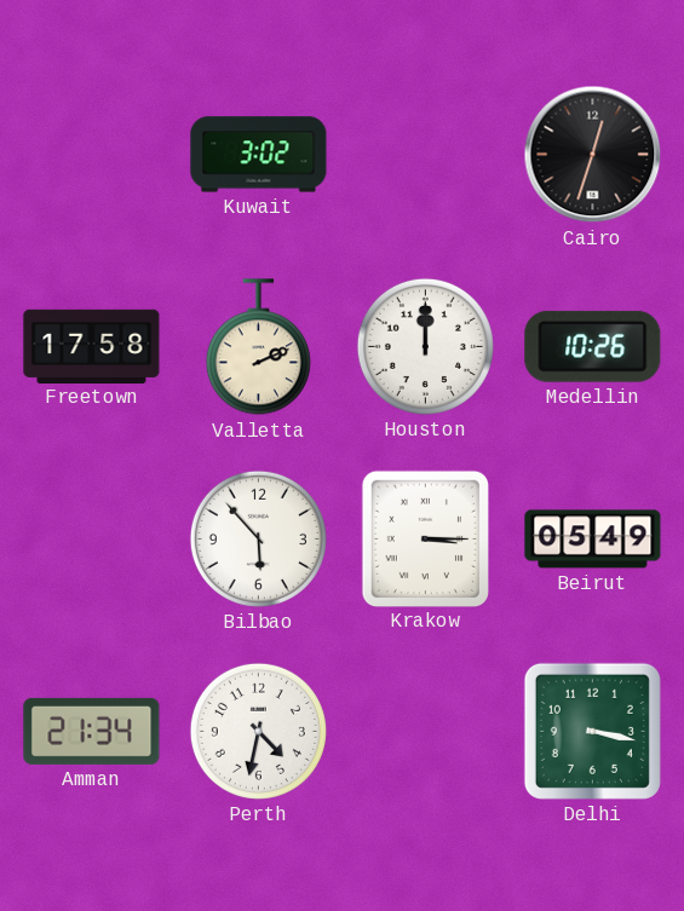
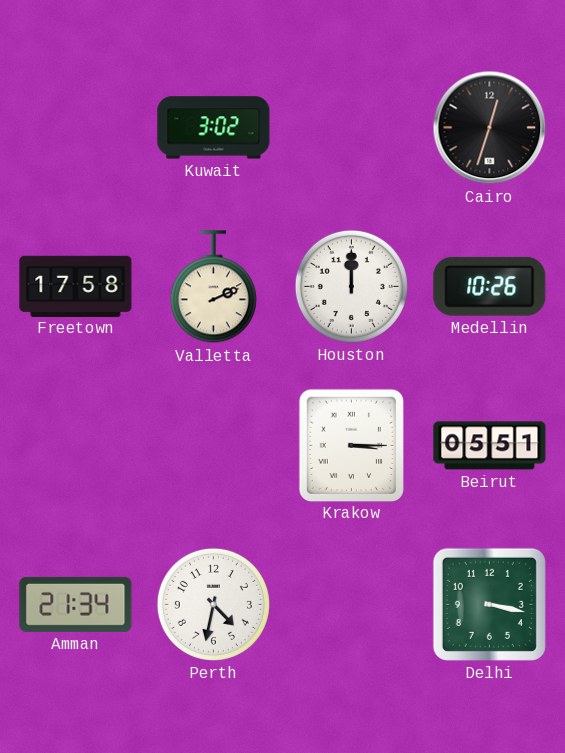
Bilbao: 5:53 -> none (258, 538)
Beirut: 05:49 -> 05:51 (490, 446)
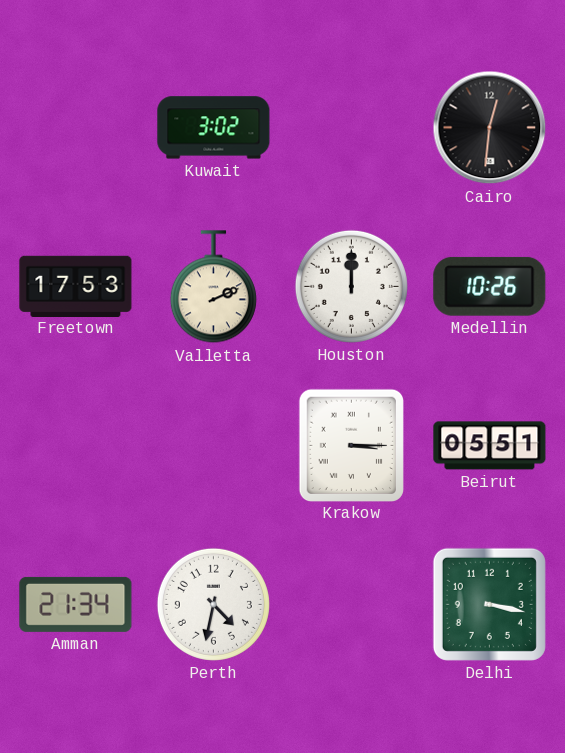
Cairo: 12:33 -> 12:31 (490, 128)
Freetown: 17:58 -> 17:53 (76, 286)
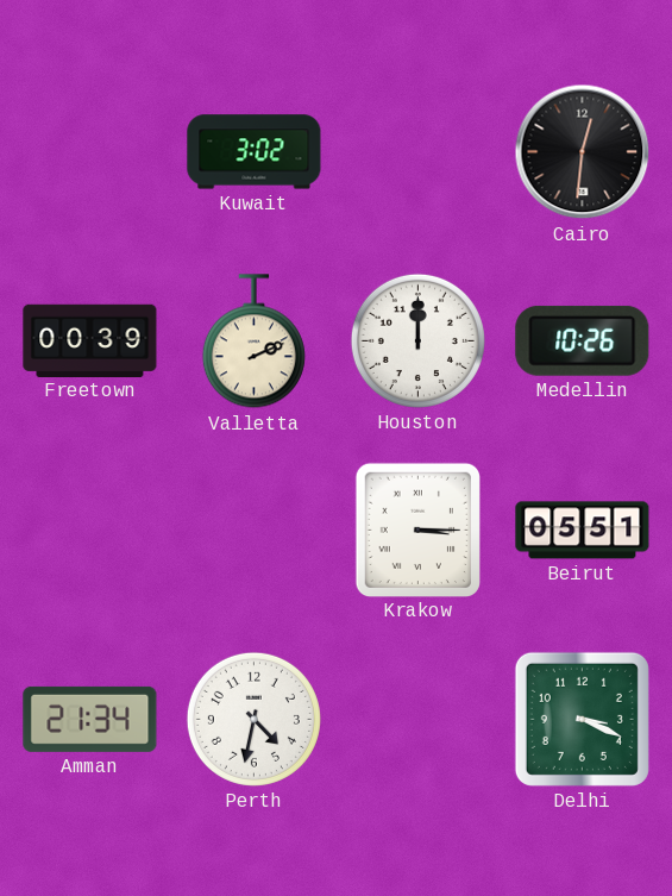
Freetown: 17:53 -> 00:39 (90, 340)
Delhi: 3:17 -> 3:19 (582, 719)
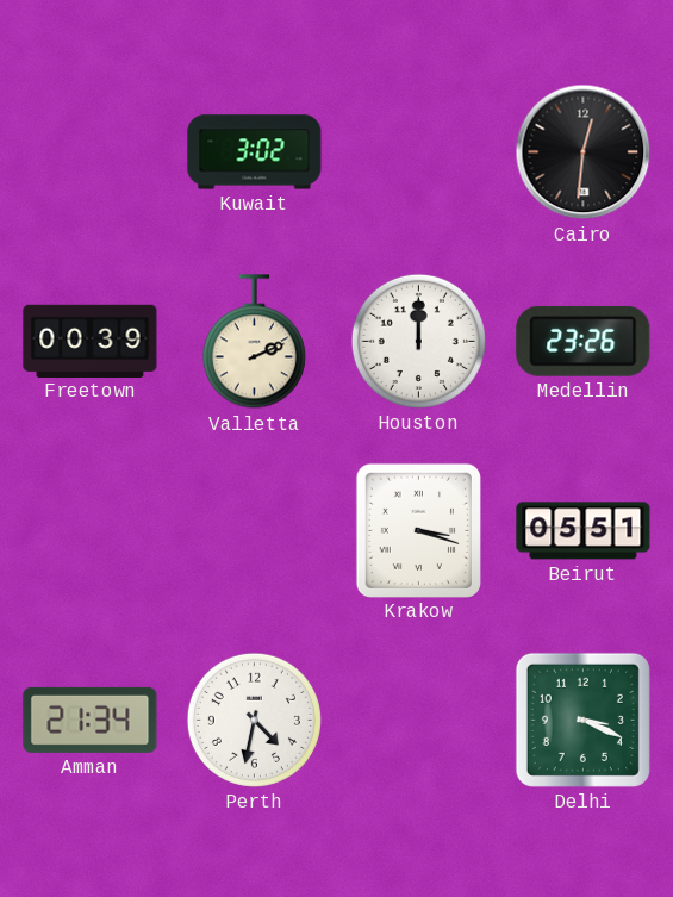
Medellin: 10:26 -> 23:26 (584, 341)
Krakow: 3:15 -> 3:18 (418, 530)
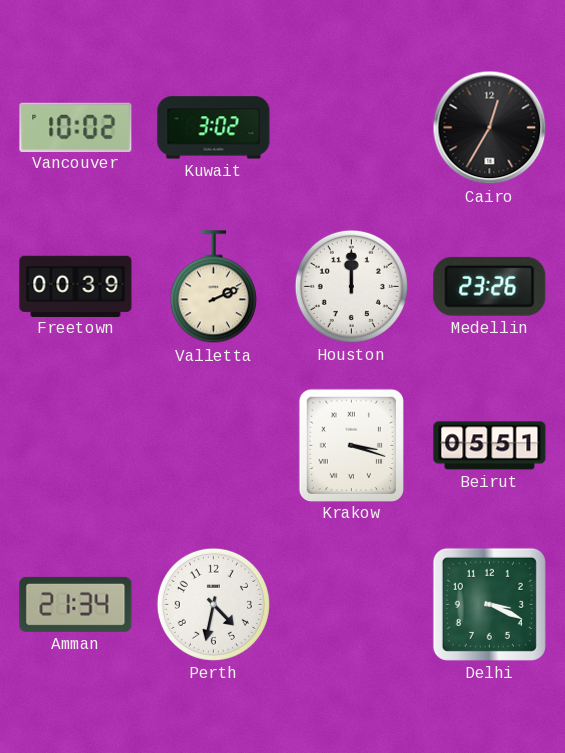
Vancouver: none -> 10:02 (76, 127)
Cairo: 12:31 -> 12:35 (490, 128)
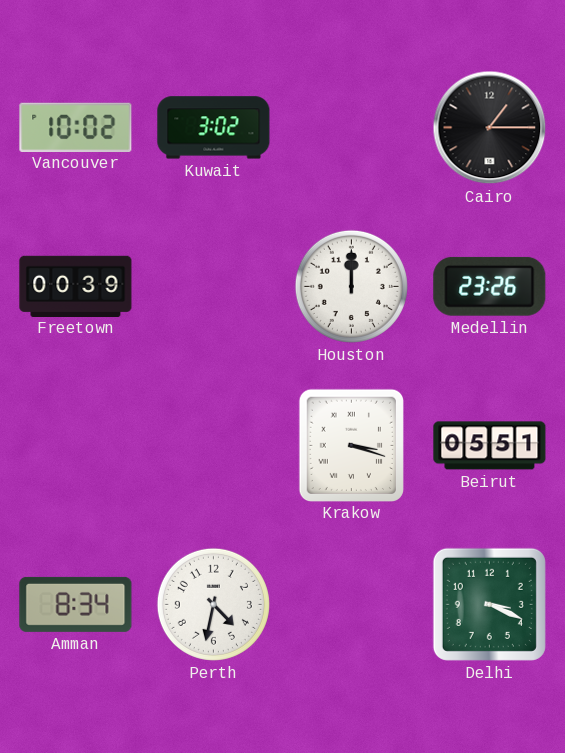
Cairo: 12:35 -> 1:15 (490, 128)
Valletta: 2:11 -> none (213, 287)
Amman: 21:34 -> 8:34 (76, 604)
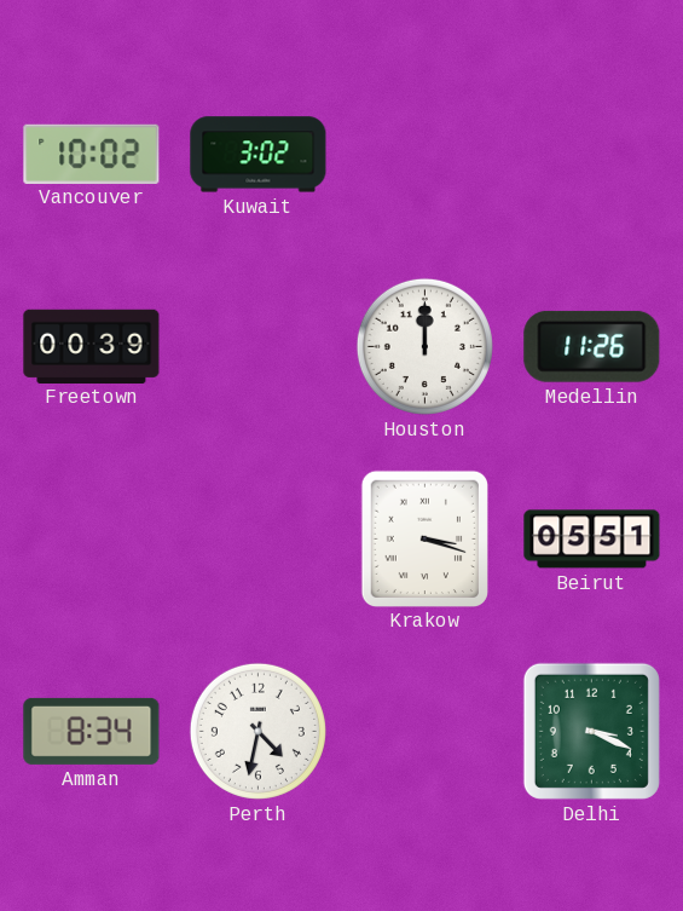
Cairo: 1:15 -> none (490, 128)
Medellin: 23:26 -> 11:26 (592, 346)
